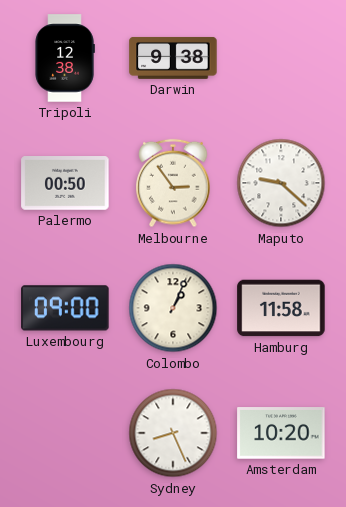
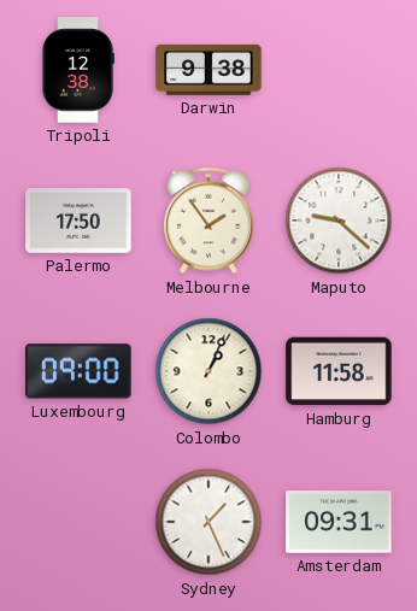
Palermo: 00:50 -> 17:50 (78, 222)
Melbourne: 2:54 -> 1:54 (208, 221)
Sydney: 8:26 -> 1:26 (208, 522)
Amsterdam: 10:20 -> 09:31 (339, 522)
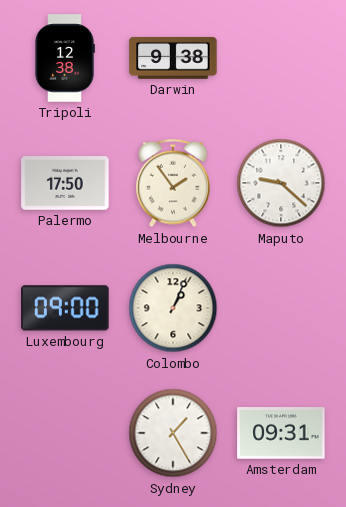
Hamburg: 11:58 -> none (339, 371)
Sydney: 1:26 -> 1:25 (173, 433)
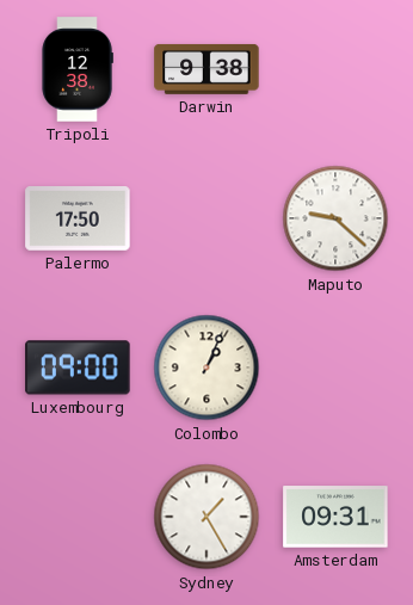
Melbourne: 1:54 -> none (173, 183)
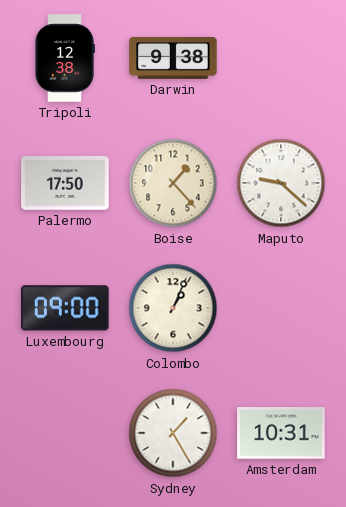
Boise: none -> 1:23 (173, 183)
Amsterdam: 09:31 -> 10:31 (281, 433)
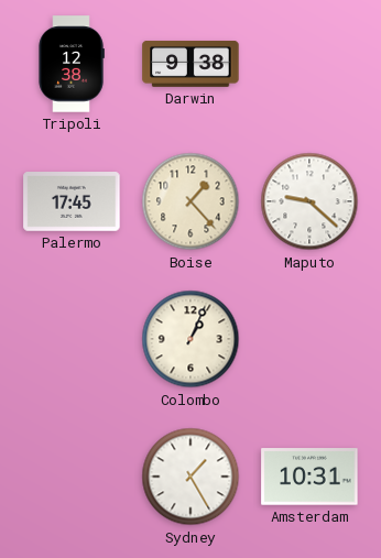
Palermo: 17:50 -> 17:45 (72, 203)
Luxembourg: 09:00 -> none (65, 308)
